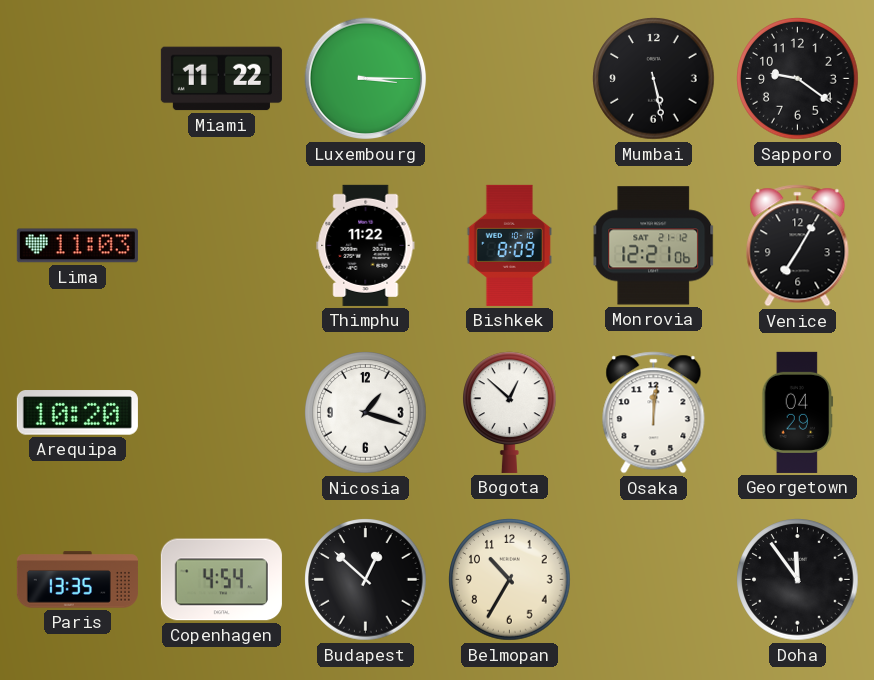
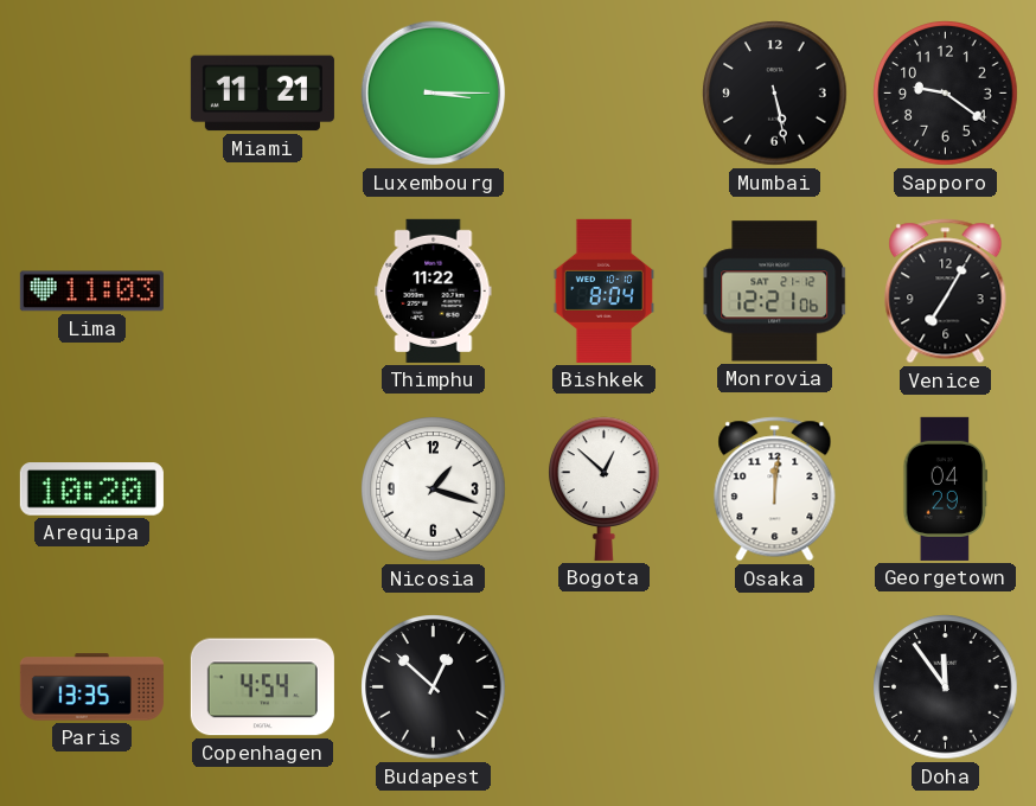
Miami: 11:22 -> 11:21 (262, 94)
Bishkek: 8:09 -> 8:04 (603, 290)
Belmopan: 10:35 -> none (510, 580)
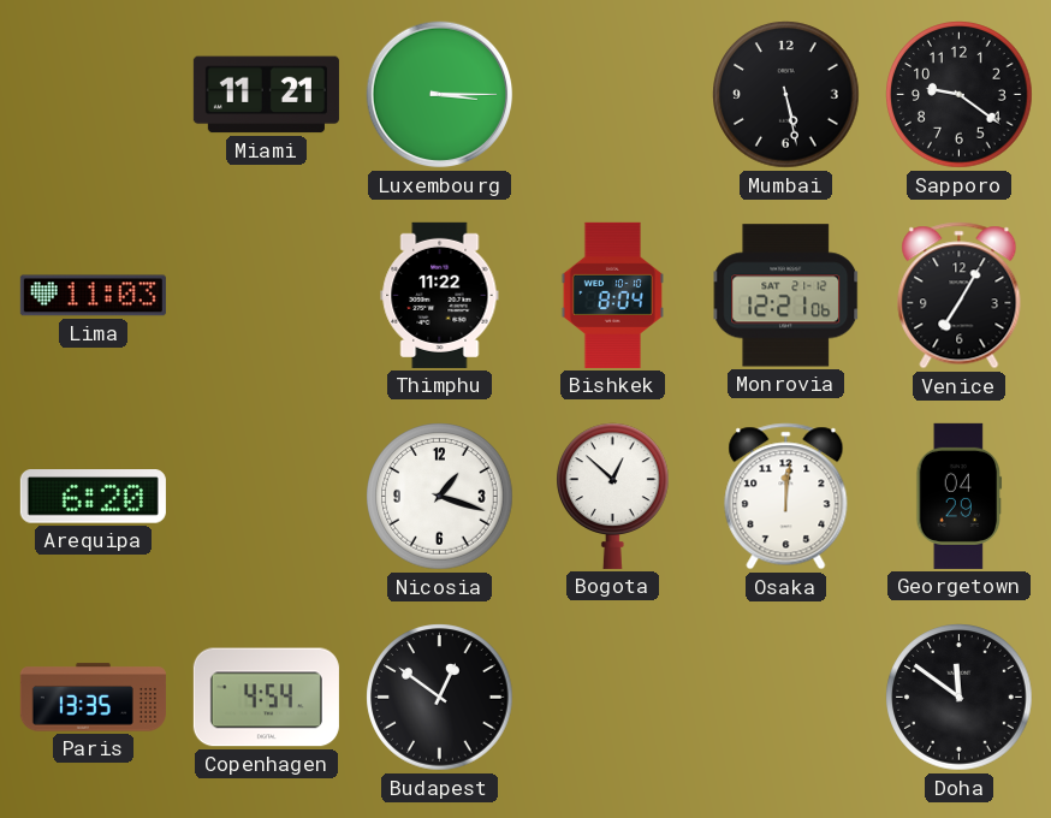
Arequipa: 10:20 -> 6:20 (93, 497)
Budapest: 12:52 -> 12:51 (440, 698)
Doha: 11:54 -> 11:51 (960, 698)
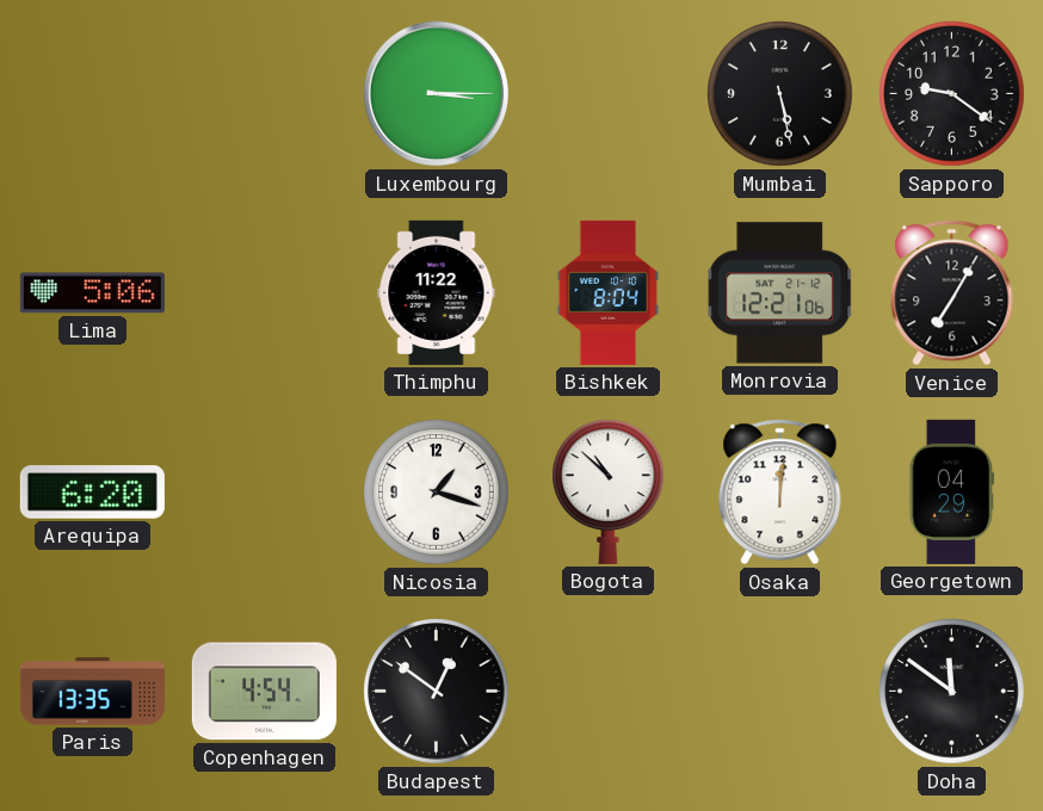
Miami: 11:21 -> none (266, 95)
Lima: 11:03 -> 5:06 (92, 293)
Bogota: 12:52 -> 10:52 (609, 491)
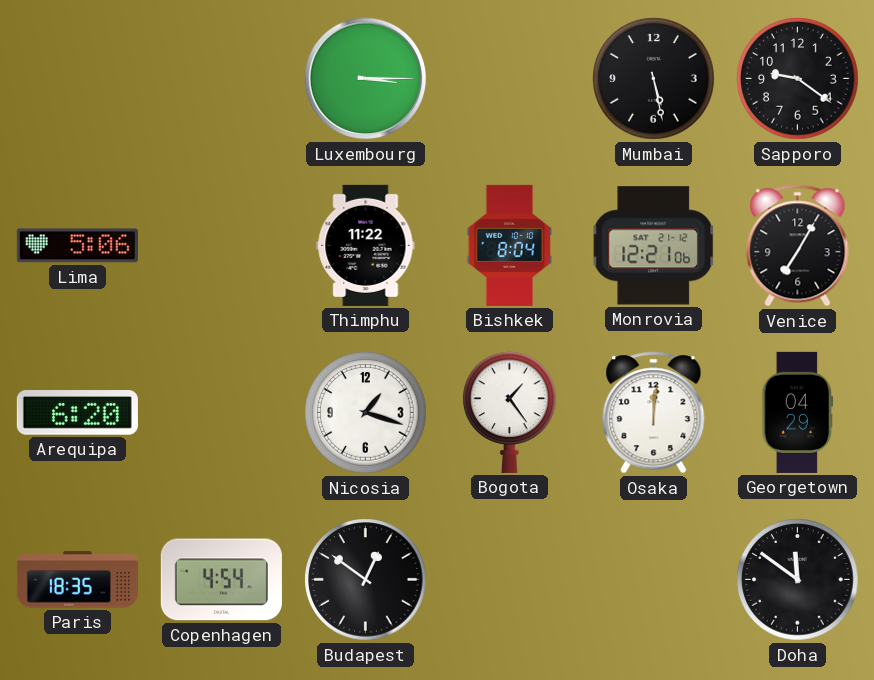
Bogota: 10:52 -> 1:24 (510, 412)
Paris: 13:35 -> 18:35 (77, 580)
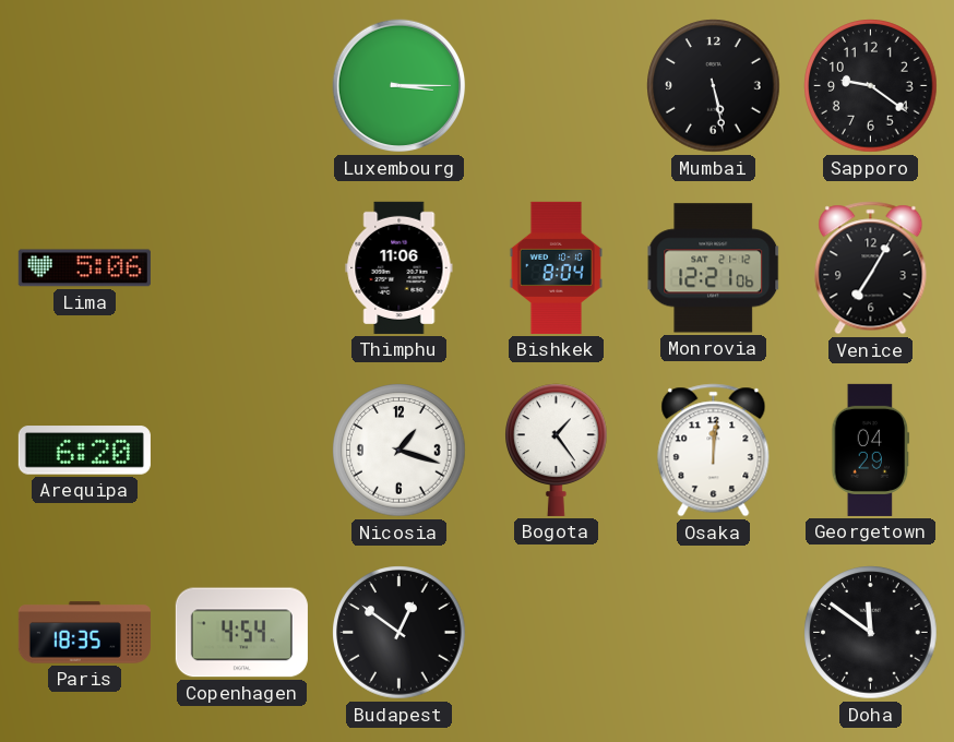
Thimphu: 11:22 -> 11:06 (400, 267)
